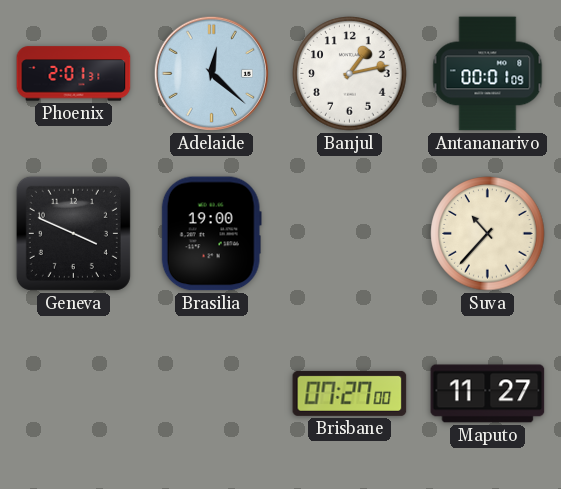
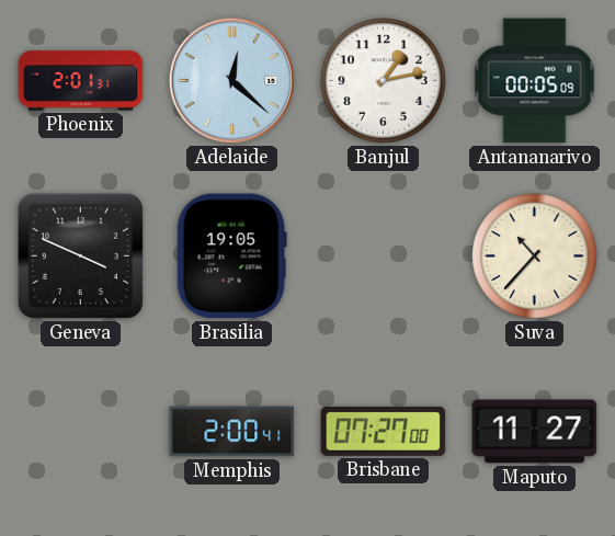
Antananarivo: 00:01 -> 00:05 (535, 81)
Brasilia: 19:00 -> 19:05 (231, 256)
Memphis: none -> 2:00 (232, 432)
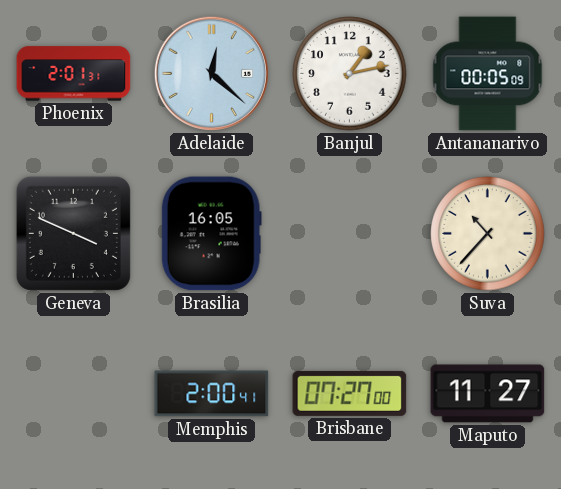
Brasilia: 19:05 -> 16:05 (211, 234)
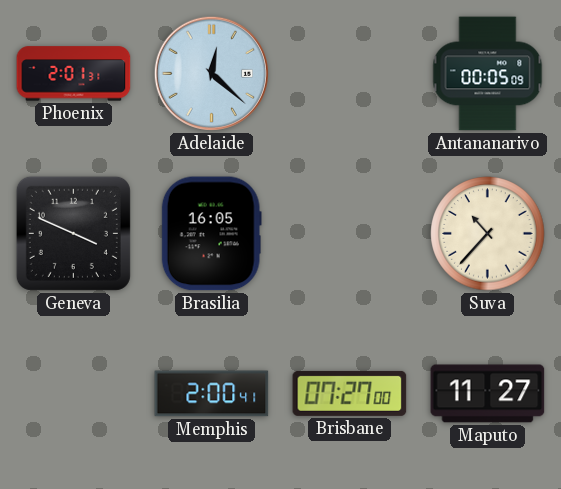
Banjul: 1:13 -> none (350, 74)
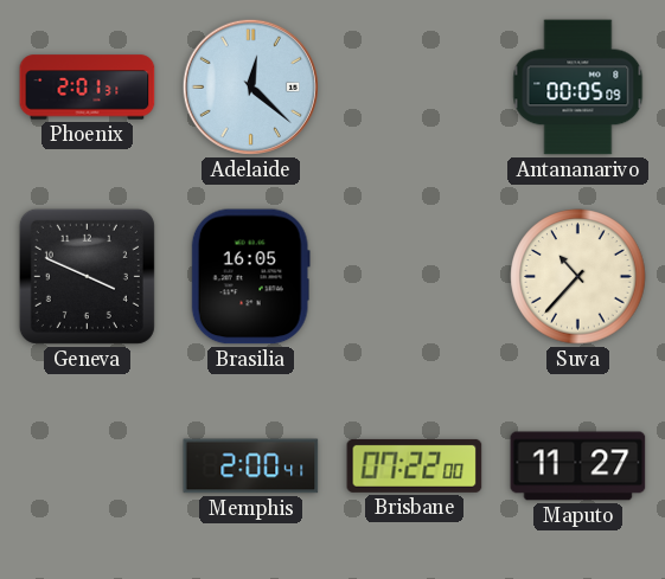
Brisbane: 07:27 -> 07:22 (415, 465)
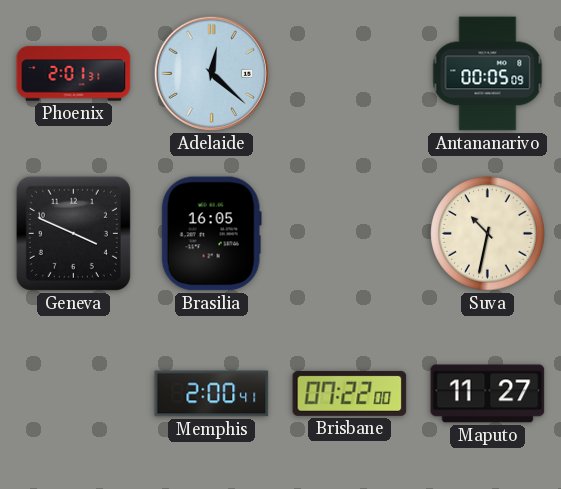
Suva: 10:37 -> 10:32 (488, 234)
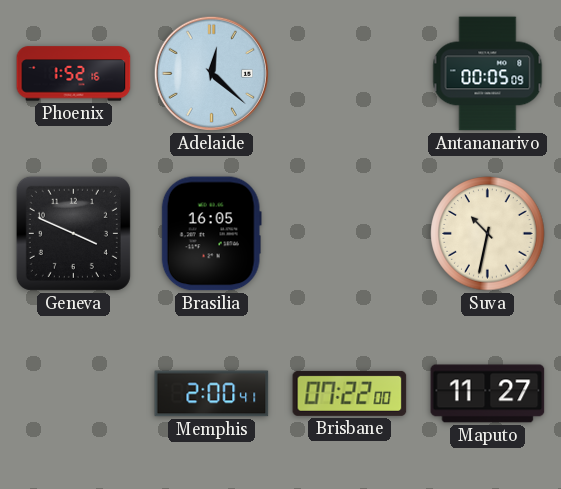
Phoenix: 2:01 -> 1:52 (74, 74)
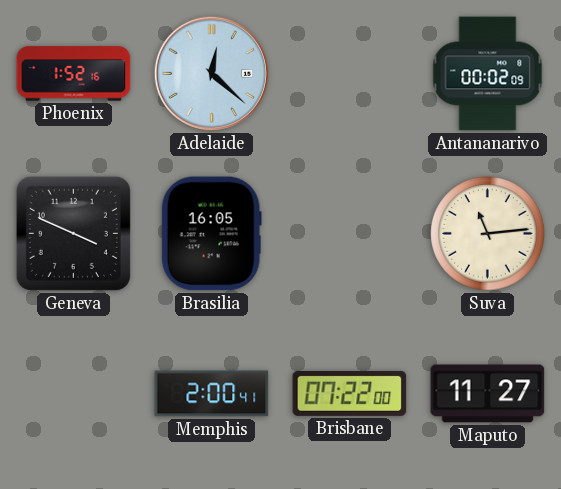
Antananarivo: 00:05 -> 00:02 (488, 74)
Suva: 10:32 -> 11:14 (488, 234)
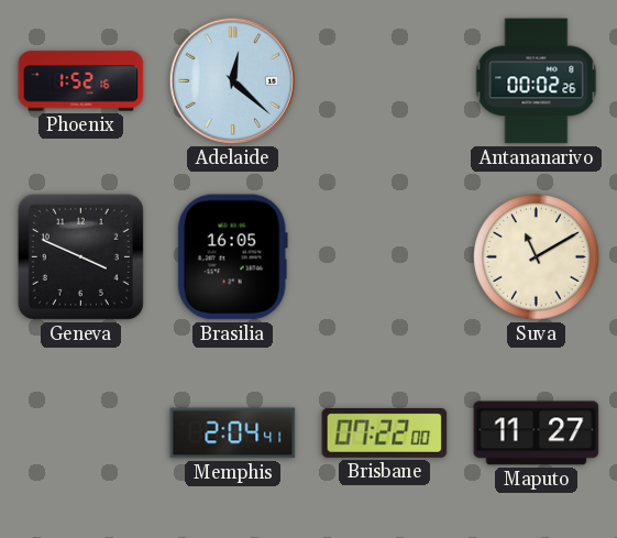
Antananarivo: 00:02:09 -> 00:02:26 (537, 81)
Suva: 11:14 -> 11:10 (537, 257)
Memphis: 2:00 -> 2:04 (233, 433)
